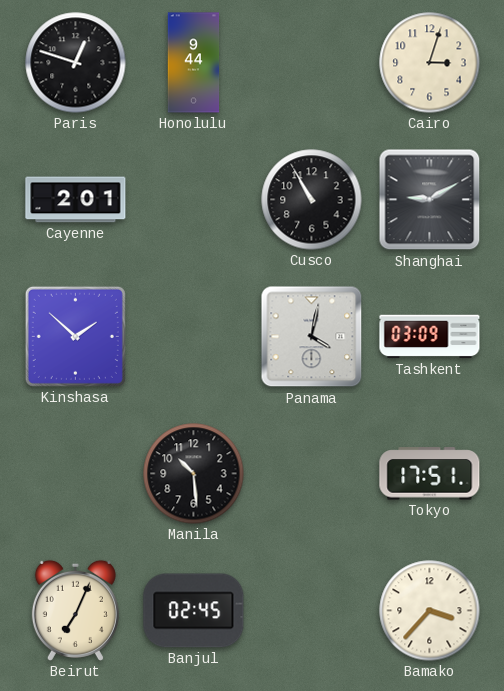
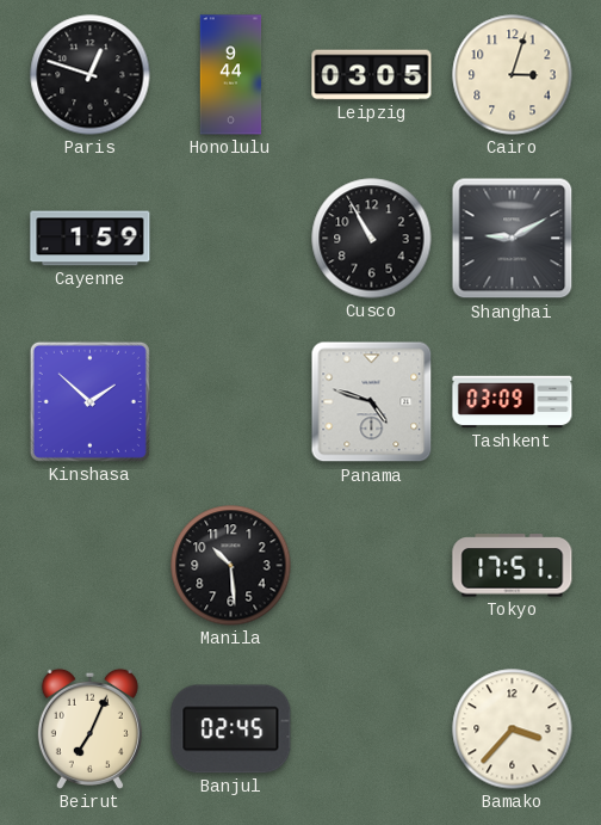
Leipzig: none -> 03:05 (372, 75)
Cayenne: 2:01 -> 1:59 (91, 239)
Panama: 4:02 -> 4:48 (372, 402)
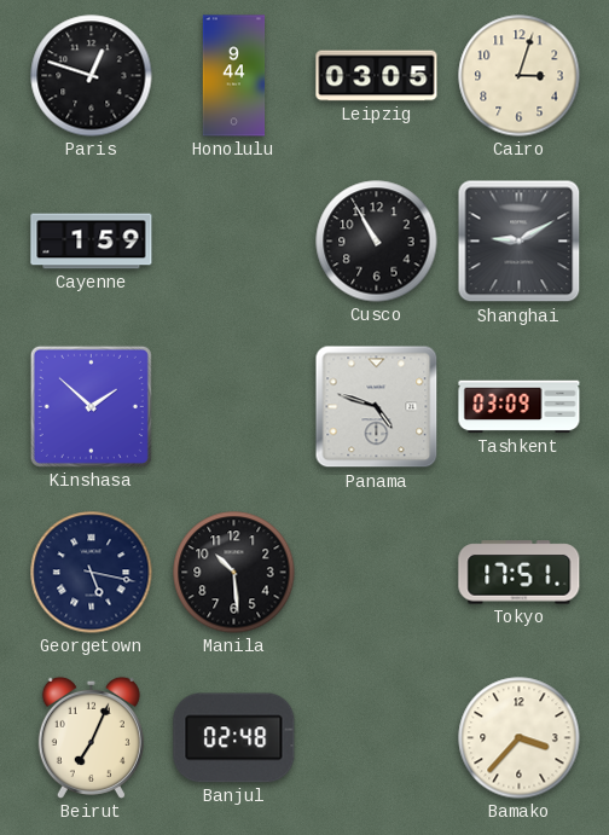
Georgetown: none -> 5:17 (92, 573)
Banjul: 02:45 -> 02:48 (234, 738)
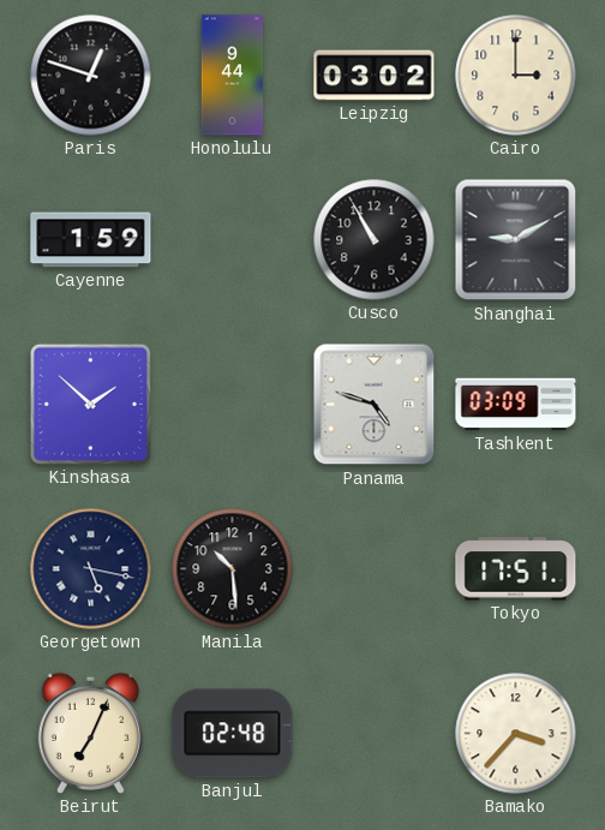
Leipzig: 03:05 -> 03:02 (375, 76)
Cairo: 3:03 -> 3:00 (516, 76)
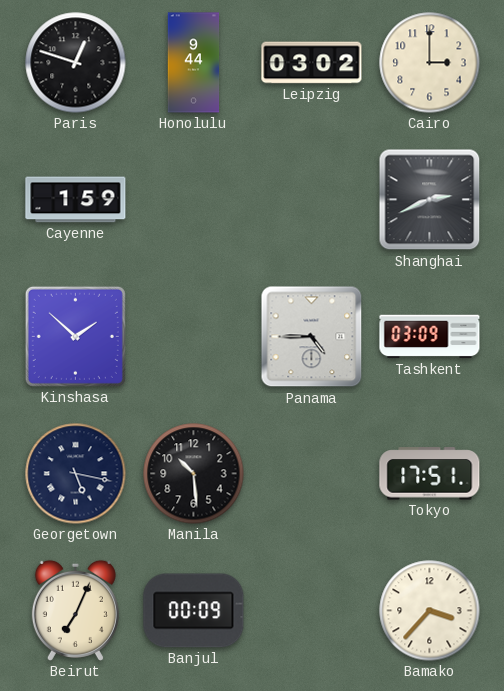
Cusco: 10:55 -> none (375, 240)
Shanghai: 9:10 -> 2:41 (430, 200)
Panama: 4:48 -> 4:45 (312, 337)
Banjul: 02:48 -> 00:09 (194, 611)
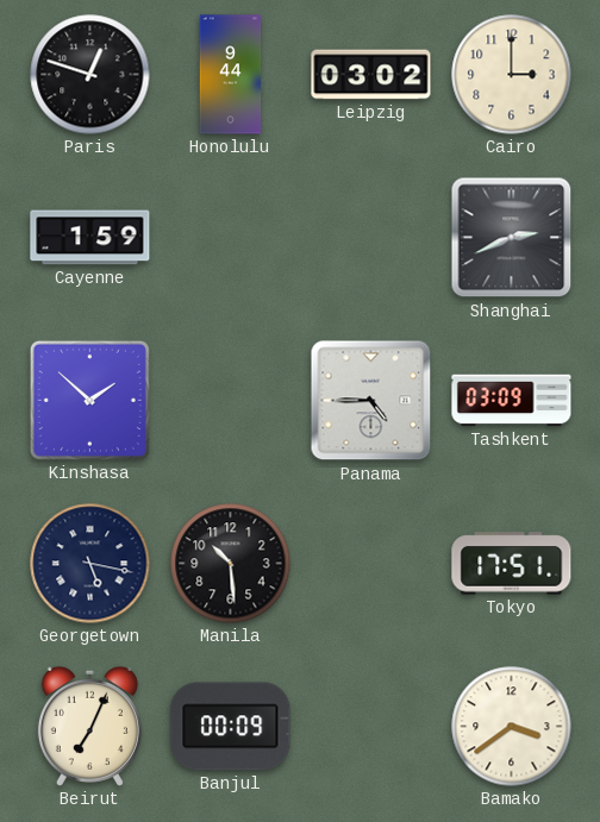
Bamako: 3:37 -> 3:39 (512, 727)
